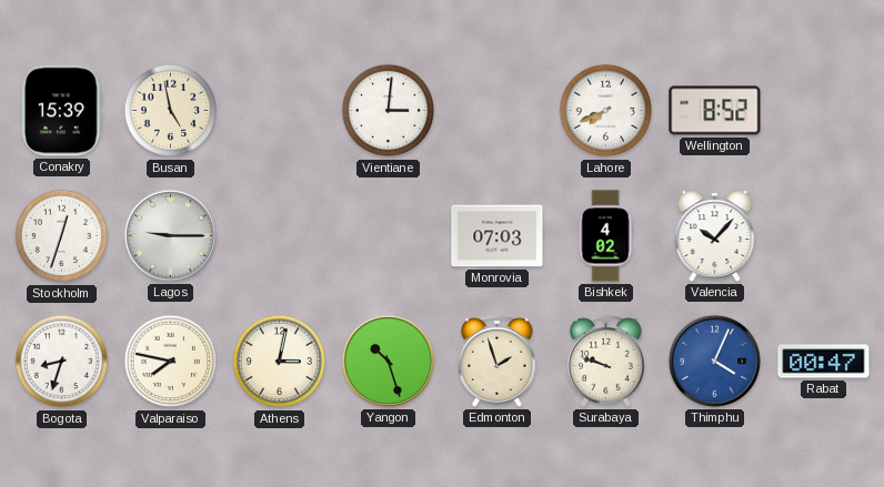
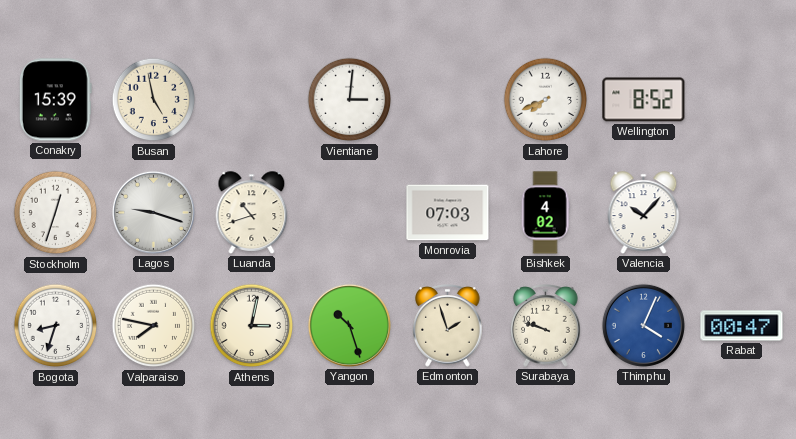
Lagos: 9:15 -> 9:18 (153, 212)
Luanda: none -> 10:42 (252, 213)
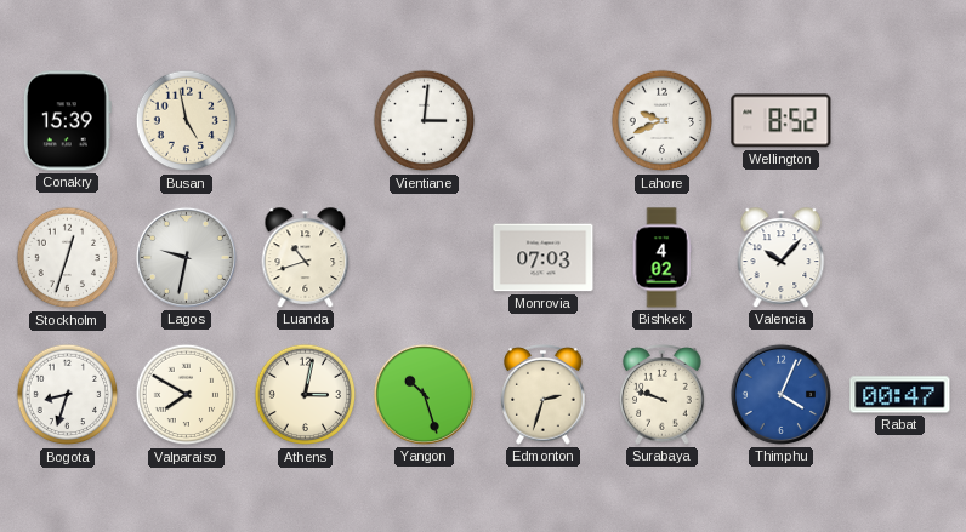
Lahore: 7:41 -> 9:41 (663, 121)
Lagos: 9:18 -> 9:32 (186, 257)
Valparaiso: 7:47 -> 7:50 (187, 395)
Edmonton: 1:57 -> 2:33 (544, 395)
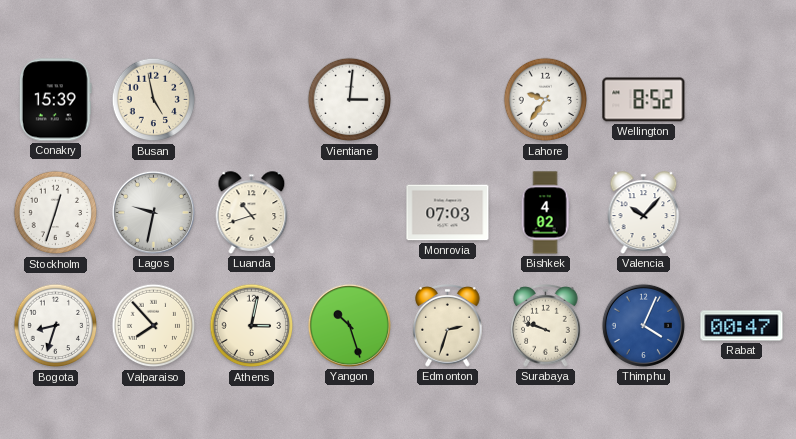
Lahore: 9:41 -> 9:36 (546, 100)
Valparaiso: 7:50 -> 7:53 (154, 326)
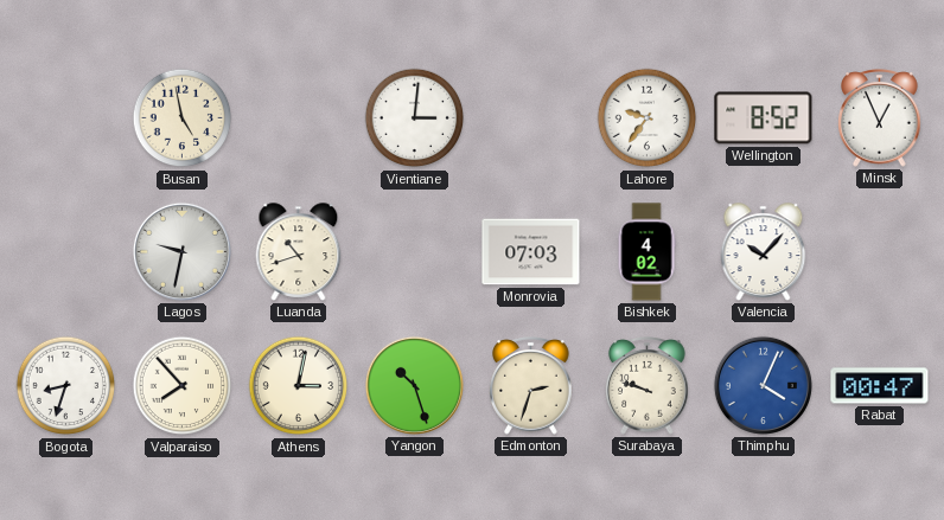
Conakry: 15:39 -> none (55, 100)
Minsk: none -> 12:56 (880, 118)
Stockholm: 12:33 -> none (56, 213)
